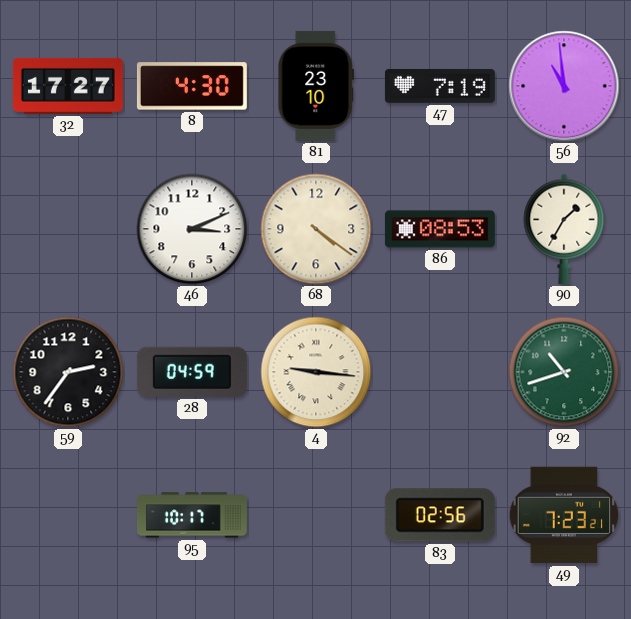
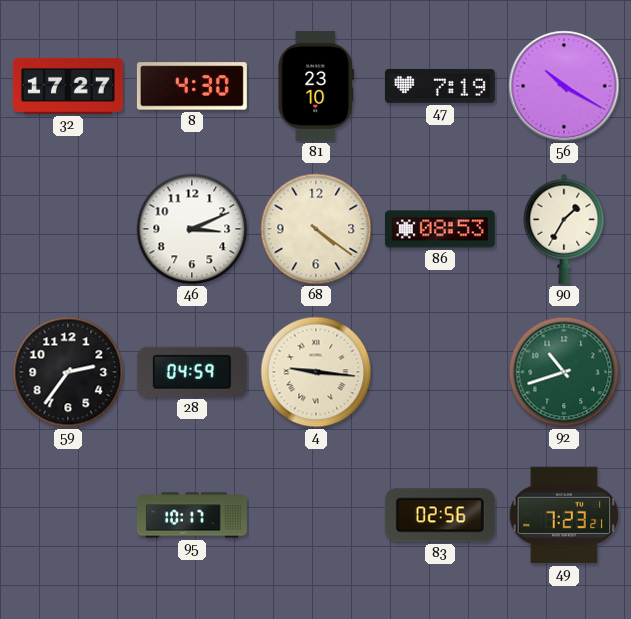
56: 10:59 -> 10:20 (564, 86)
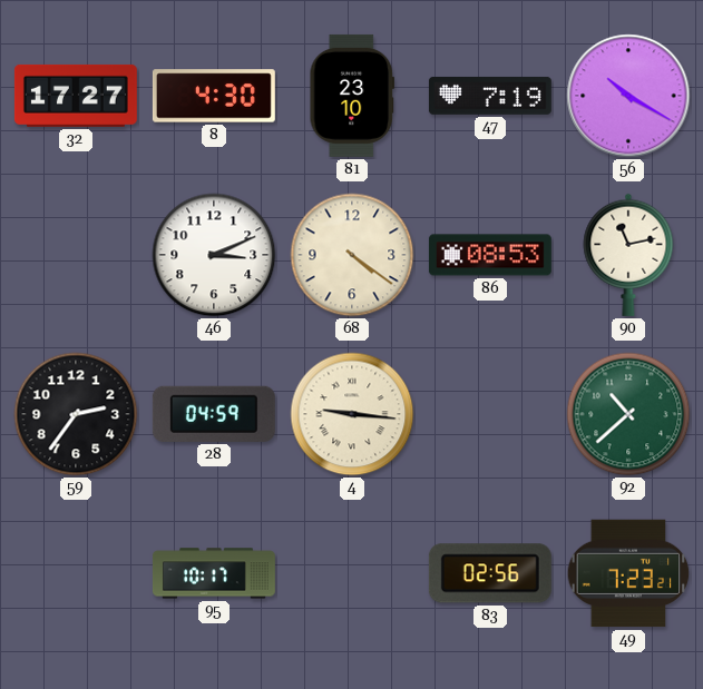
90: 1:35 -> 11:13 (628, 255)
92: 10:42 -> 10:38 (628, 414)
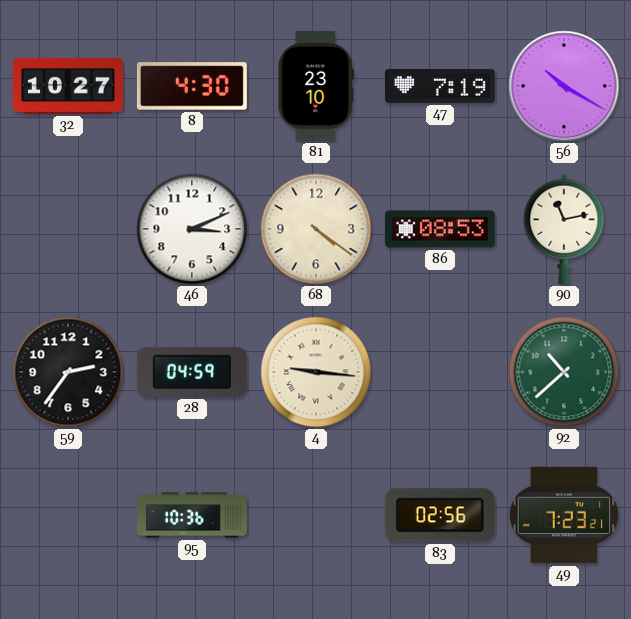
32: 17:27 -> 10:27 (68, 86)
95: 10:17 -> 10:36 (192, 515)
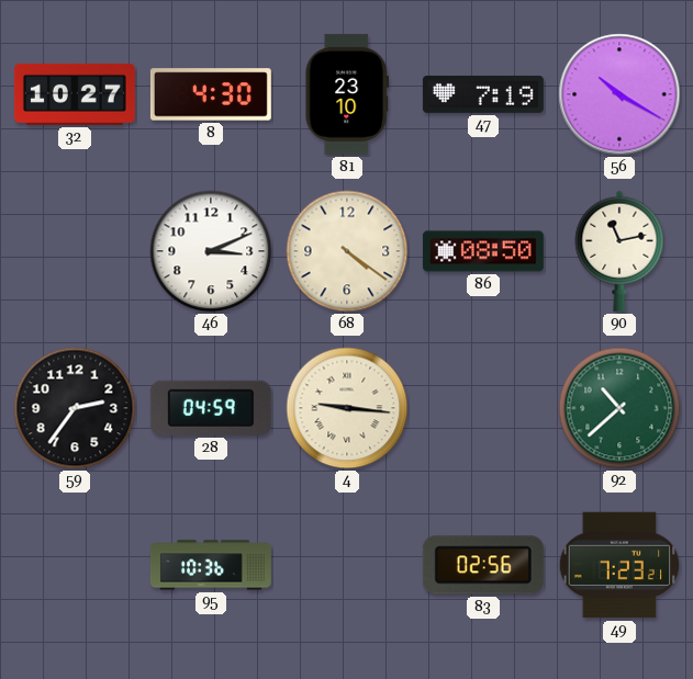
86: 08:53 -> 08:50 (483, 251)
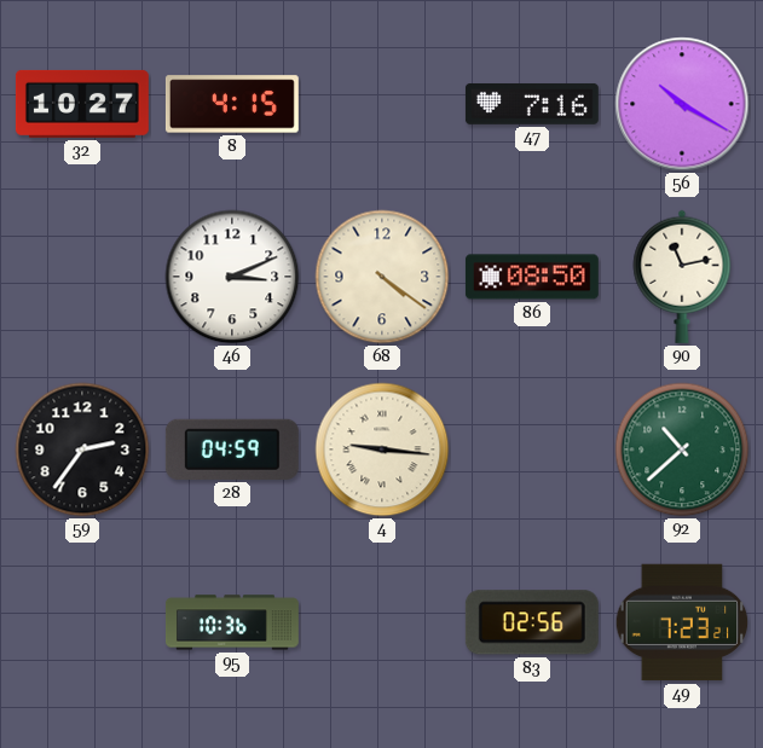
8: 4:30 -> 4:15 (232, 104)
81: 23:10 -> none (346, 94)
47: 7:19 -> 7:16 (532, 104)
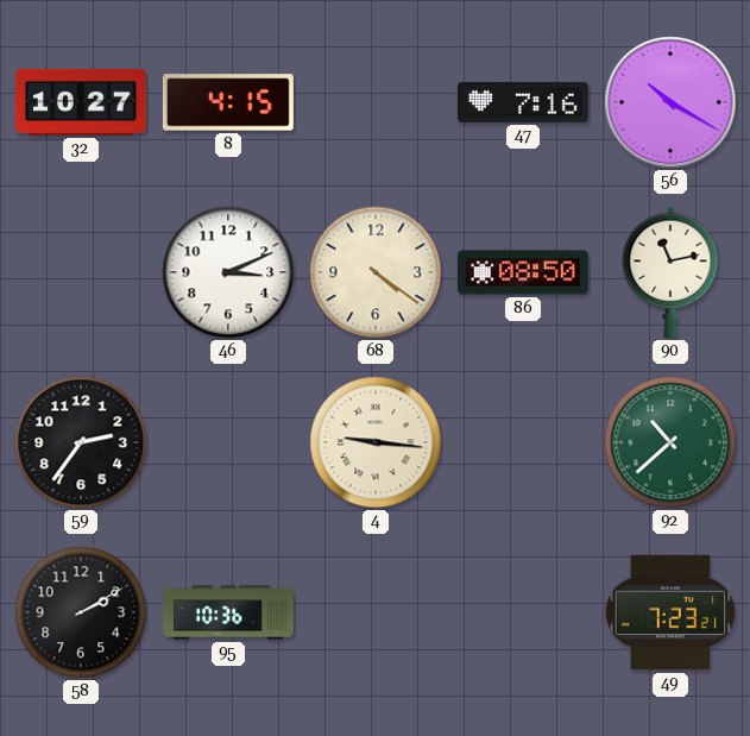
28: 04:59 -> none (232, 450)
58: none -> 2:10 (81, 612)
83: 02:56 -> none (532, 622)
